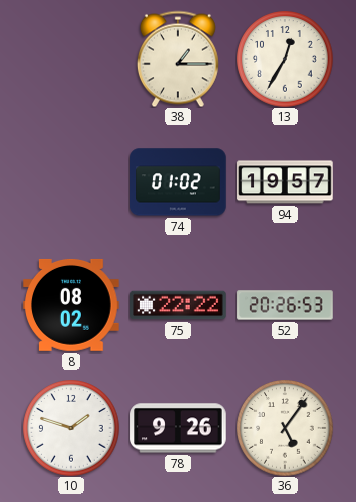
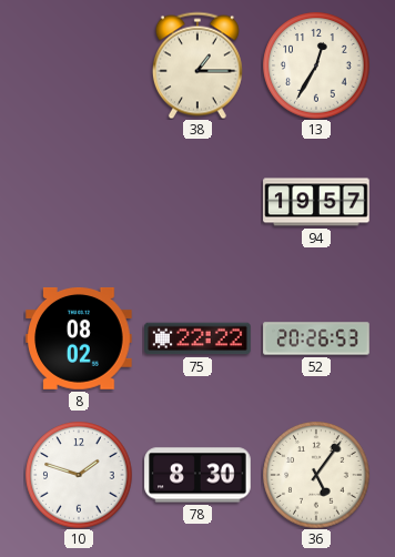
74: 01:02 -> none (178, 182)
78: 9:26 -> 8:30 (197, 475)
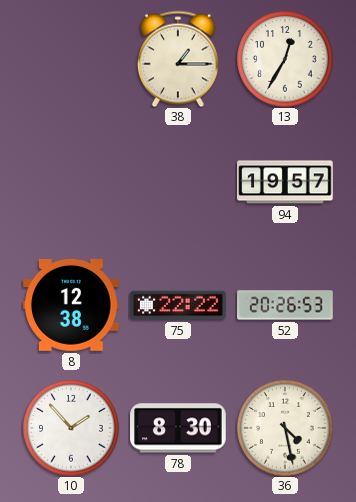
8: 08:02 -> 12:38 (71, 305)
10: 1:48 -> 1:53 (71, 428)
36: 5:06 -> 4:28 (285, 428)
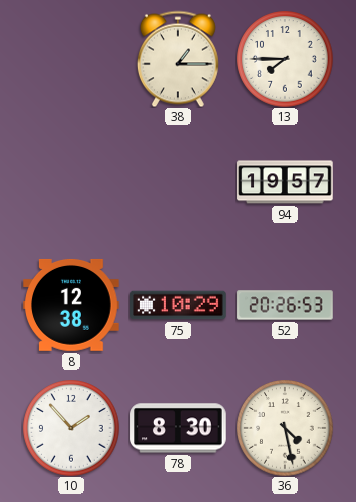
13: 12:35 -> 7:45 (285, 59)
75: 22:22 -> 10:29 (178, 305)
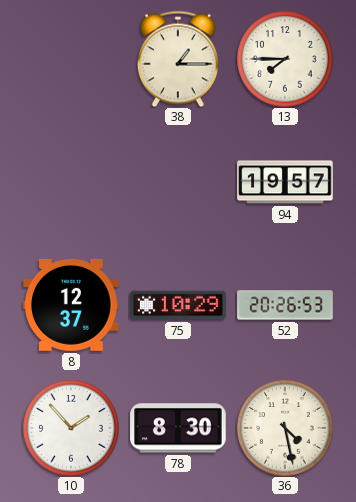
8: 12:38 -> 12:37 (71, 305)
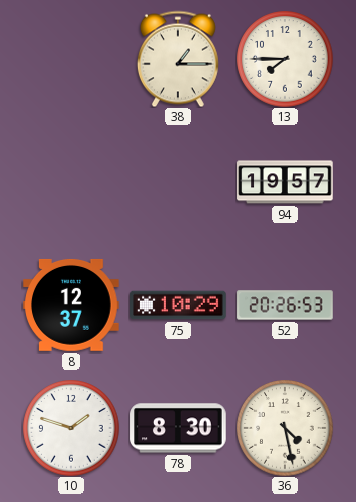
10: 1:53 -> 1:48 (71, 428)
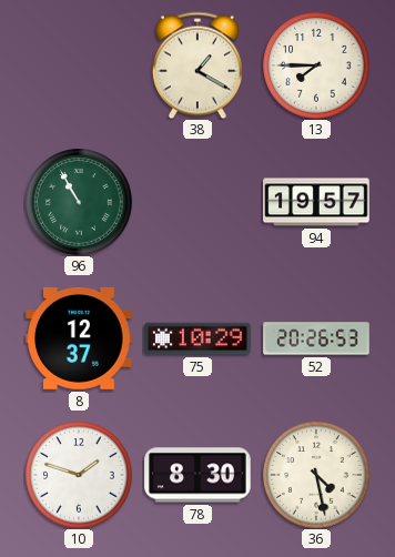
38: 1:15 -> 1:20 (197, 65)
96: none -> 10:55 (79, 202)
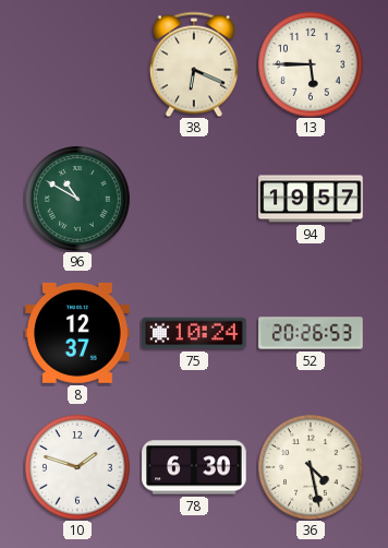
38: 1:20 -> 6:19 (194, 64)
13: 7:45 -> 5:45 (311, 64)
96: 10:55 -> 10:50 (77, 199)
75: 10:29 -> 10:24 (194, 333)
78: 8:30 -> 6:30 (194, 467)
